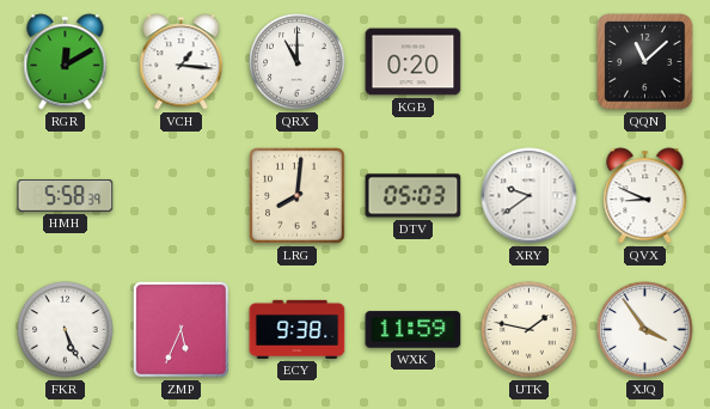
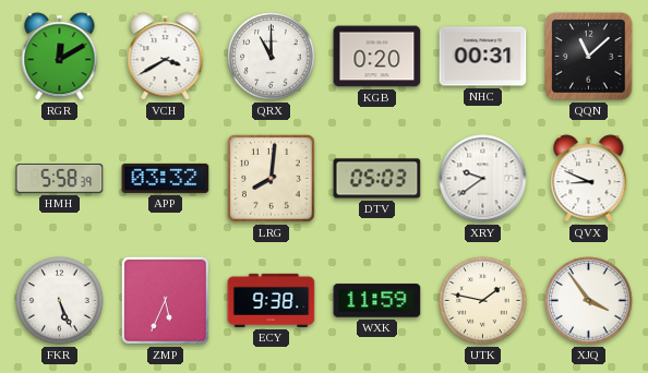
VCH: 1:16 -> 3:40 (166, 57)
NHC: none -> 00:31 (483, 57)
APP: none -> 03:32 (166, 178)
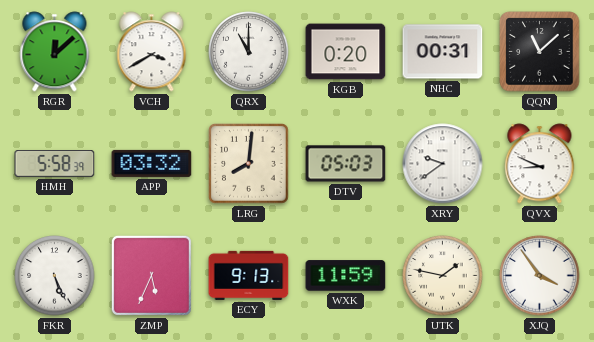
RGR: 12:10 -> 12:08 (55, 52)
ECY: 9:38 -> 9:13 (249, 275)
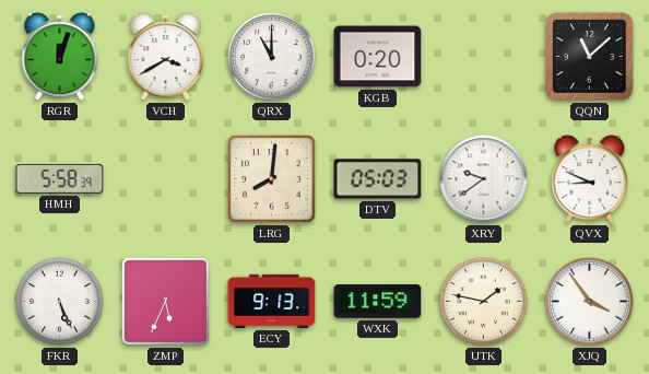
RGR: 12:08 -> 12:03 (60, 57)
NHC: 00:31 -> none (443, 52)
APP: 03:32 -> none (152, 163)
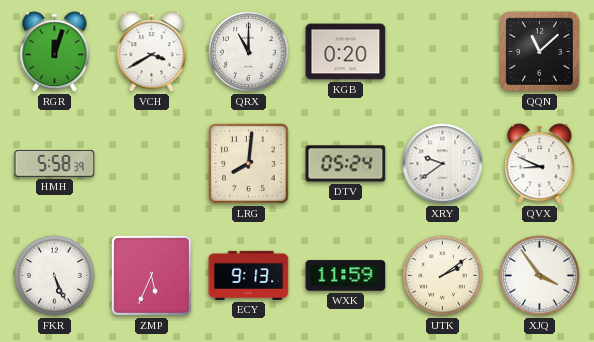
DTV: 05:03 -> 05:24 (346, 164)
UTK: 1:47 -> 2:09 (443, 276)
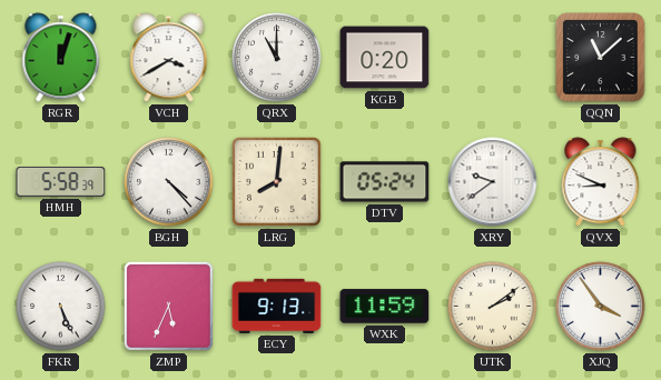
BGH: none -> 4:23 (169, 182)
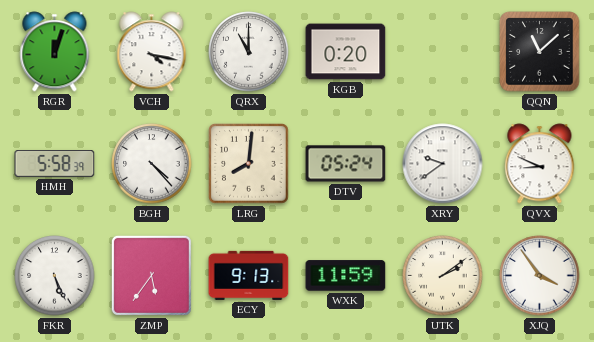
VCH: 3:40 -> 4:17 (152, 52)
ZMP: 5:34 -> 5:36 (151, 275)
